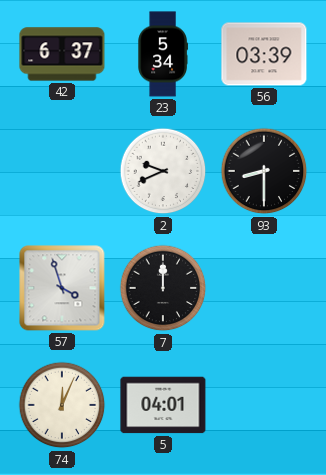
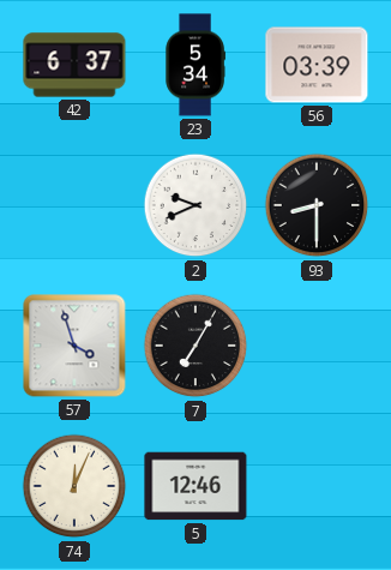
7: 12:00 -> 7:05 (195, 346)
5: 04:01 -> 12:46 (195, 486)
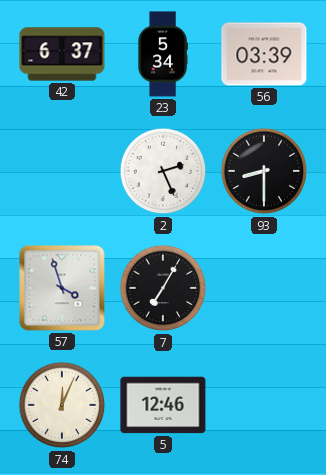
2: 9:41 -> 2:26 (163, 171)
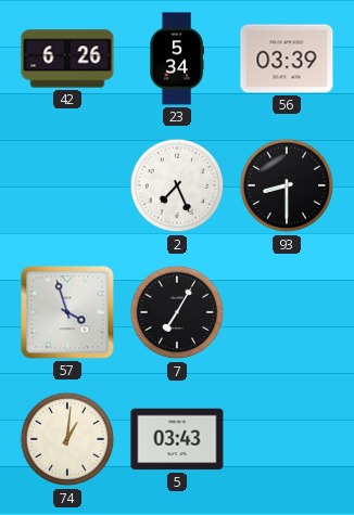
42: 6:37 -> 6:26 (67, 59)
2: 2:26 -> 7:26 (177, 185)
74: 12:04 -> 1:01 (67, 439)
5: 12:46 -> 03:43 (177, 439)
